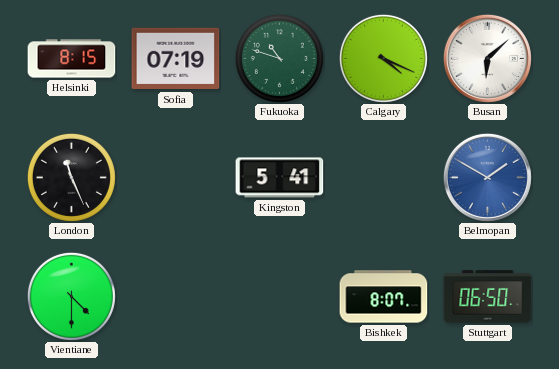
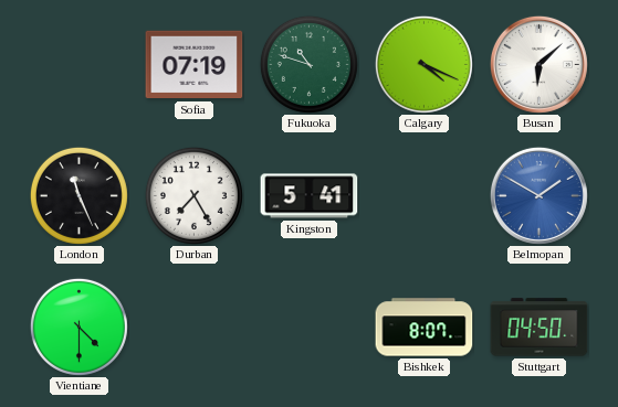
Helsinki: 8:15 -> none (72, 59)
Durban: none -> 7:25 (193, 195)
Stuttgart: 06:50 -> 04:50 (540, 328)
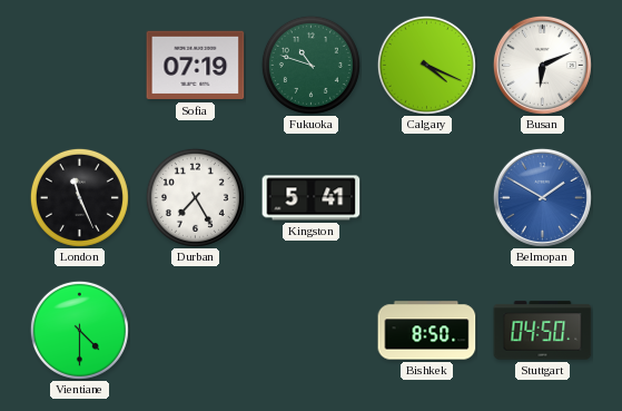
Busan: 6:08 -> 6:11 (542, 65)
Bishkek: 8:07 -> 8:50 (427, 331)
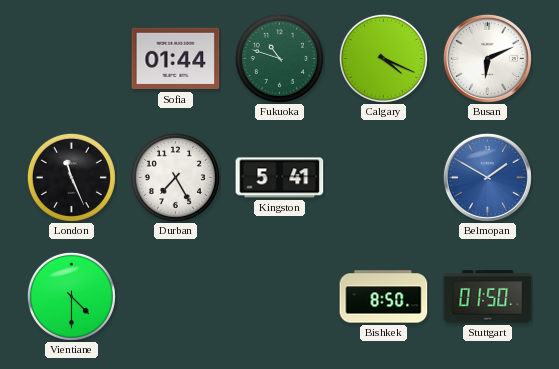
Sofia: 07:19 -> 01:44 (176, 59)
Stuttgart: 04:50 -> 01:50 (488, 297)
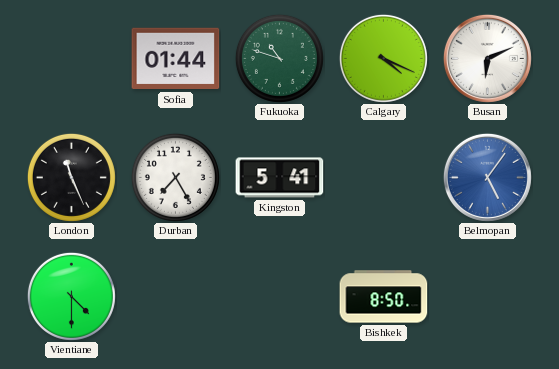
Belmopan: 1:50 -> 5:06 (487, 177)
Stuttgart: 01:50 -> none (488, 297)
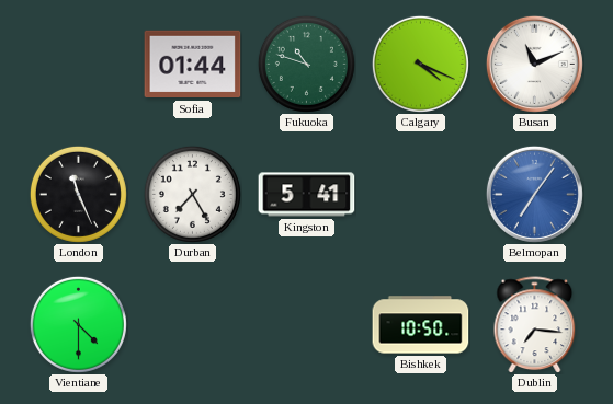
Busan: 6:11 -> 11:11 (534, 64)
Belmopan: 5:06 -> 7:06 (534, 194)
Bishkek: 8:50 -> 10:50 (421, 325)
Dublin: none -> 7:16 (535, 324)
